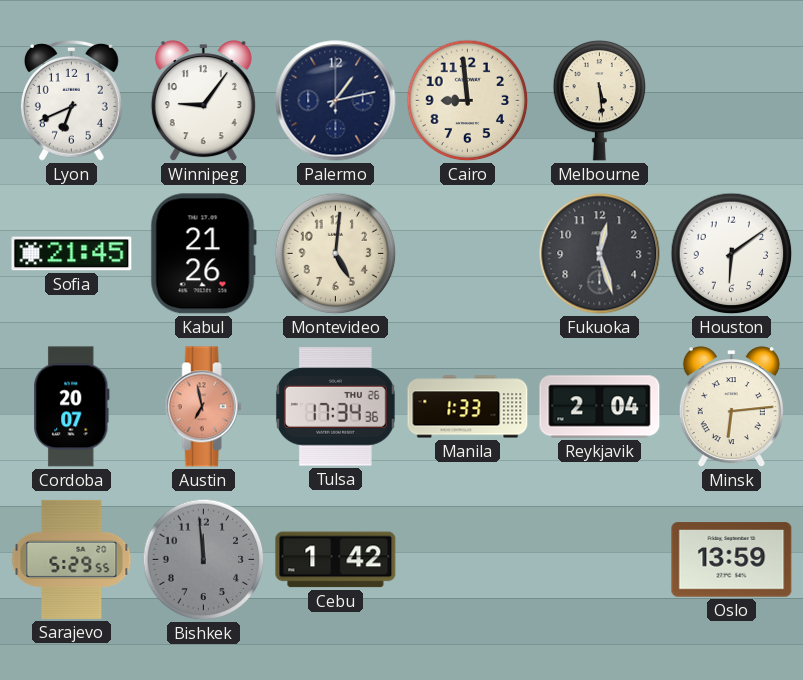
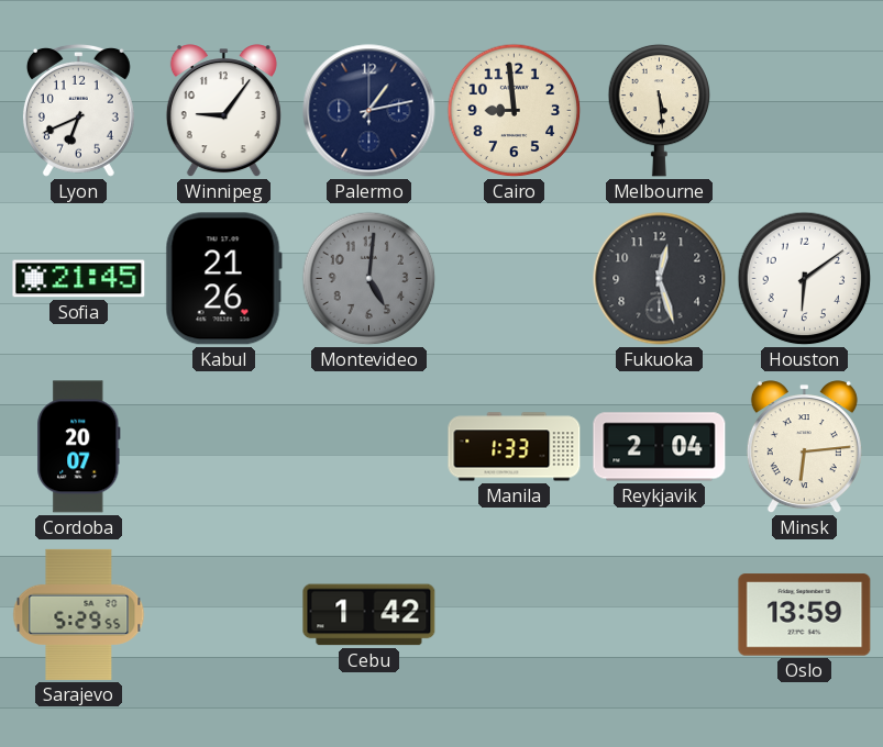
Montevideo dial: cream -> grey (369, 279)
Austin: 6:58 -> none (203, 407)
Tulsa: 17:34 -> none (336, 407)
Bishkek: 11:59 -> none (204, 560)
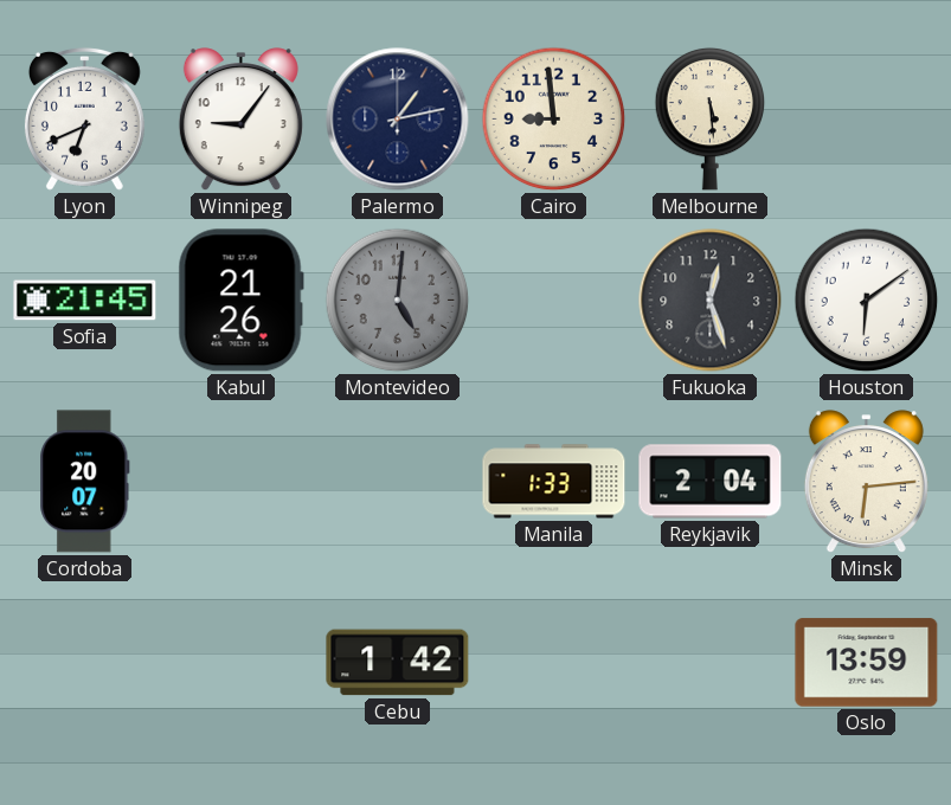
Sarajevo: 5:29 -> none (79, 614)
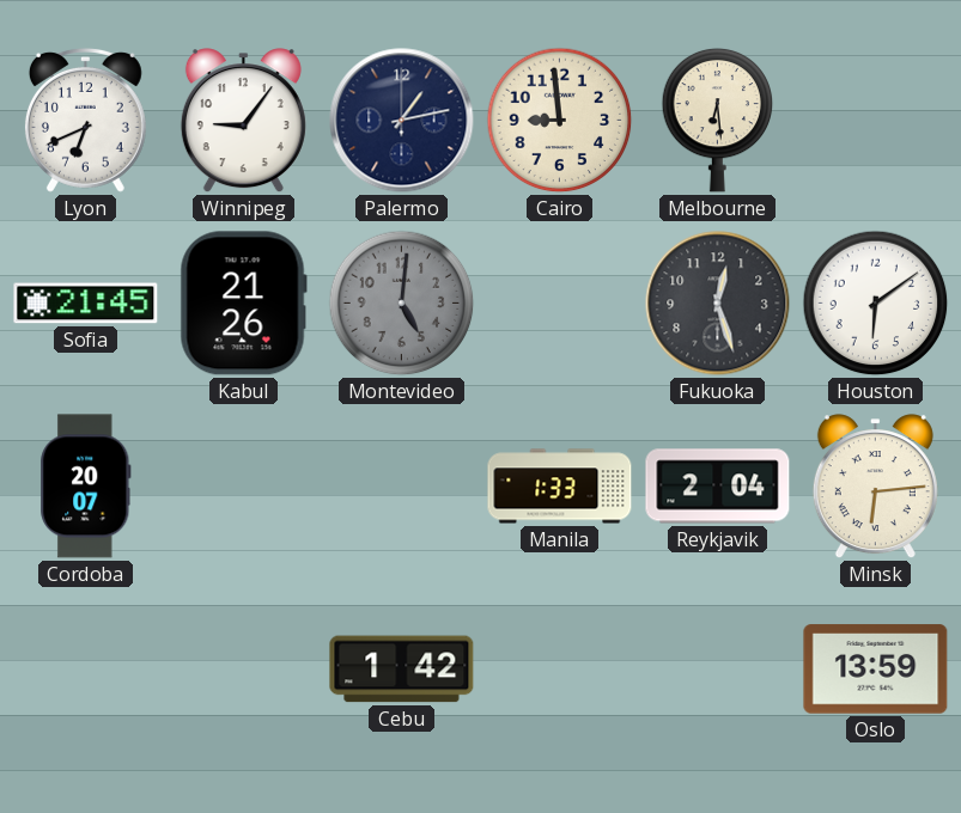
Melbourne: 5:29 -> 6:29 (718, 120)
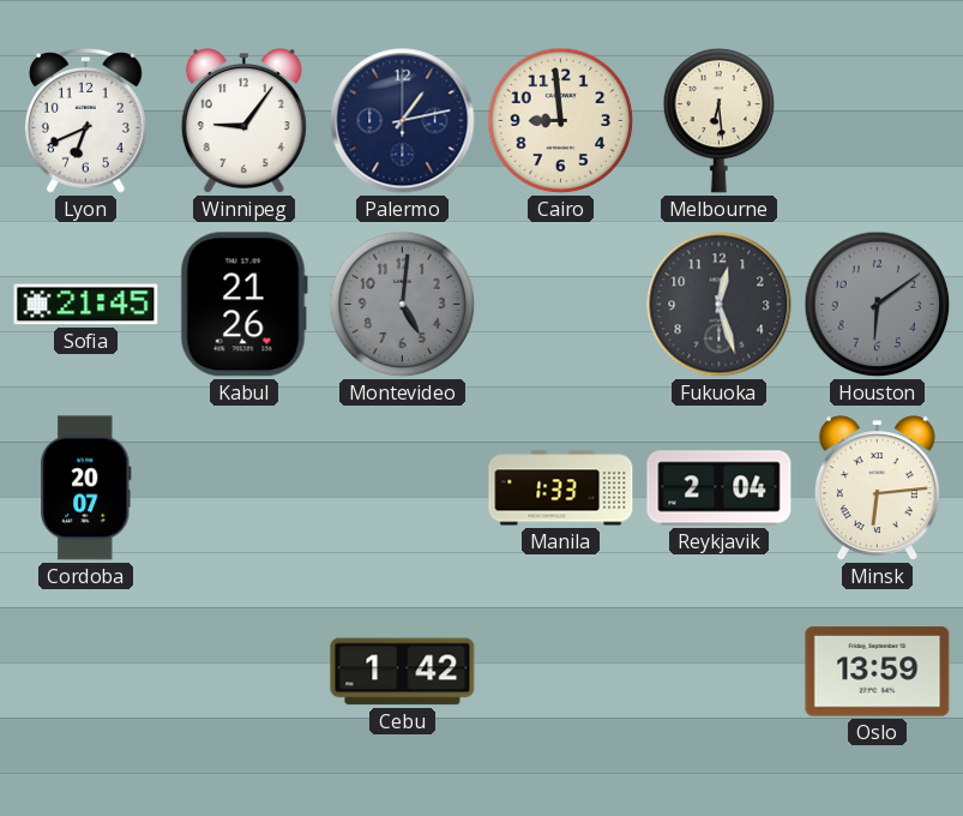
Houston dial: white -> grey (878, 305)
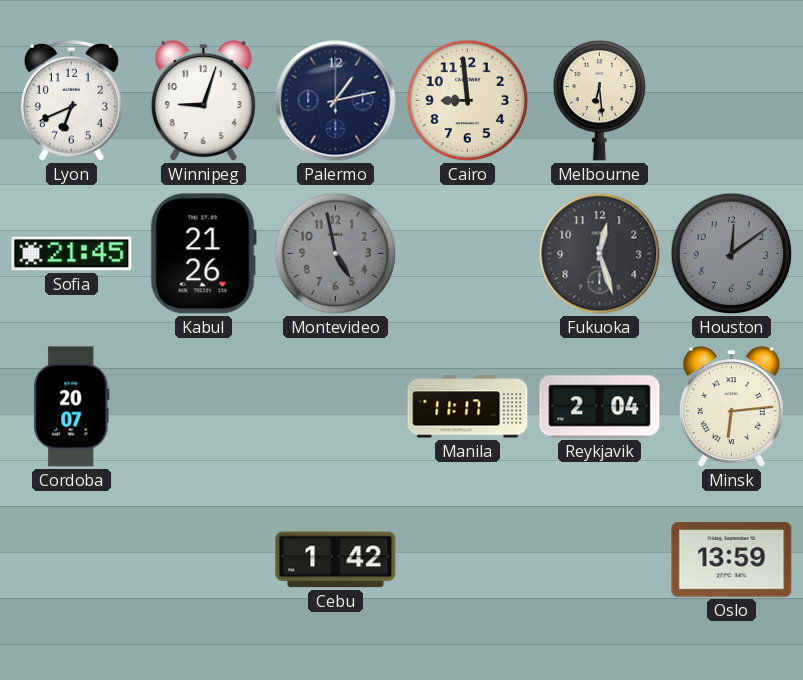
Winnipeg: 9:06 -> 9:03 (203, 101)
Montevideo: 5:01 -> 4:58 (336, 254)
Houston: 6:09 -> 12:09 (732, 254)
Manila: 1:33 -> 11:17 (468, 407)
